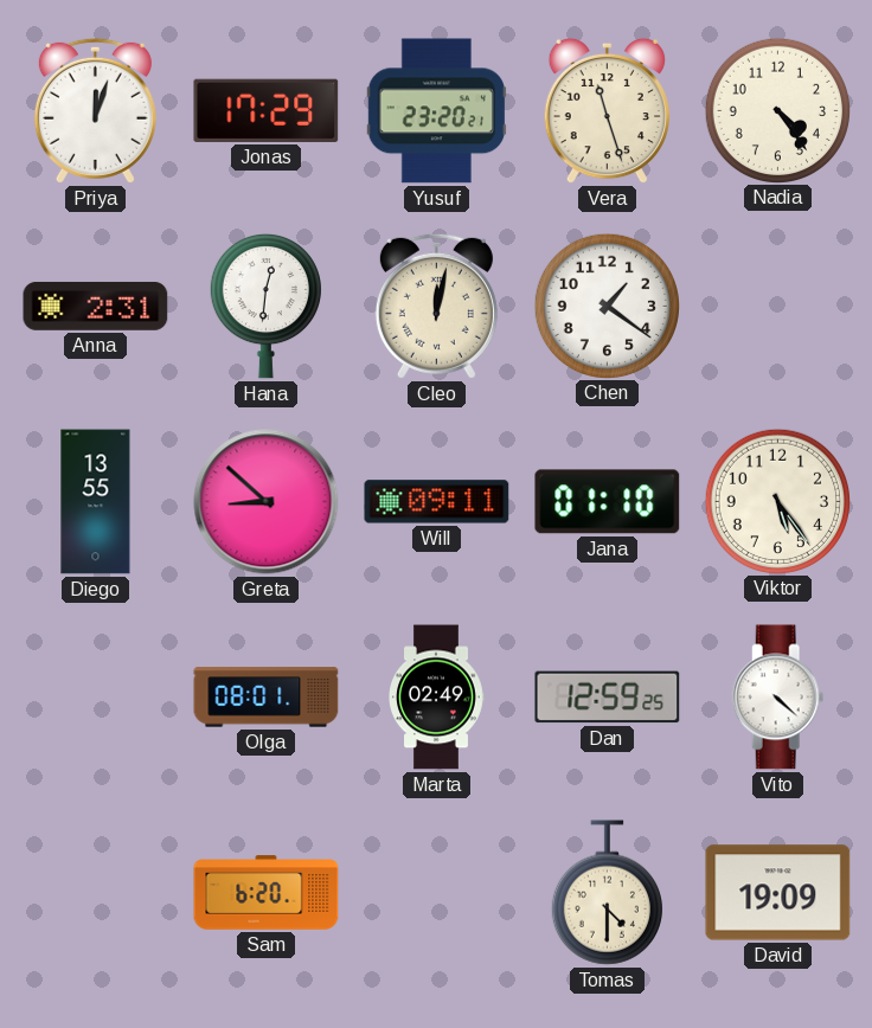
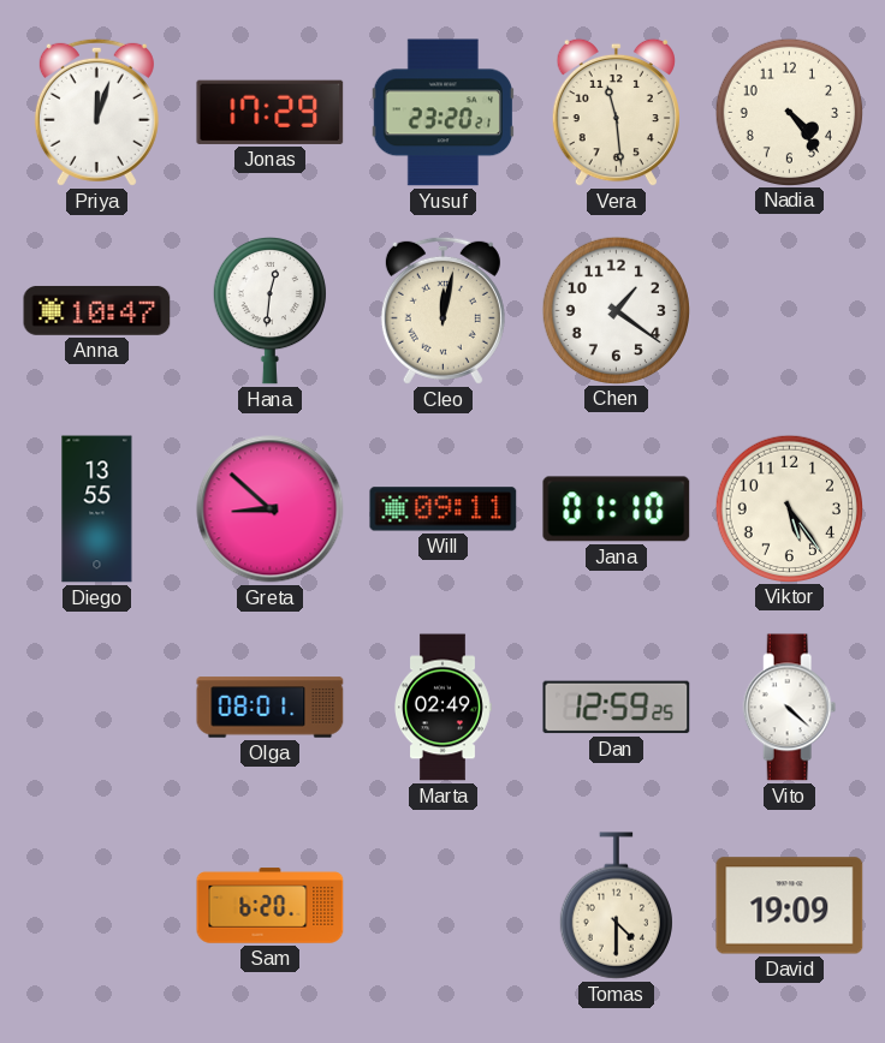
Vera: 11:27 -> 11:29 (616, 113)
Anna: 2:31 -> 10:47 (97, 310)
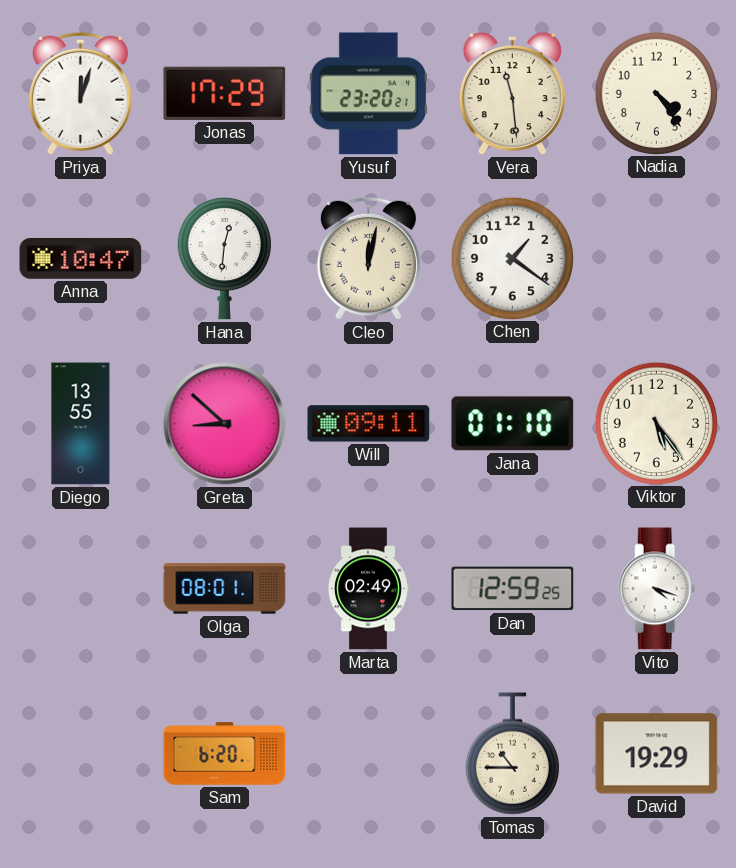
Vito: 4:22 -> 4:18 (657, 589)
Tomas: 4:30 -> 10:45 (512, 754)
David: 19:09 -> 19:29 (657, 754)
